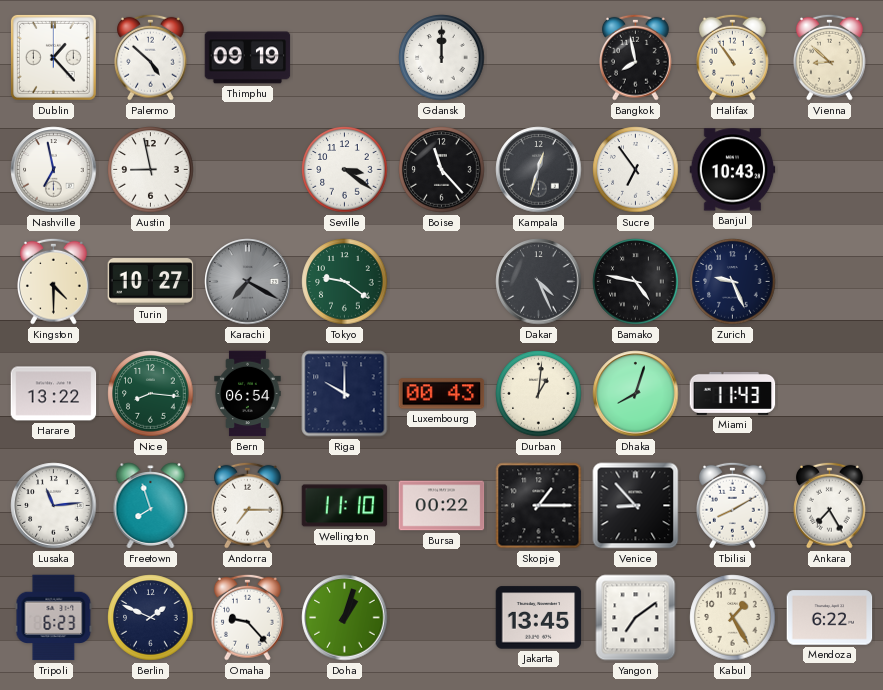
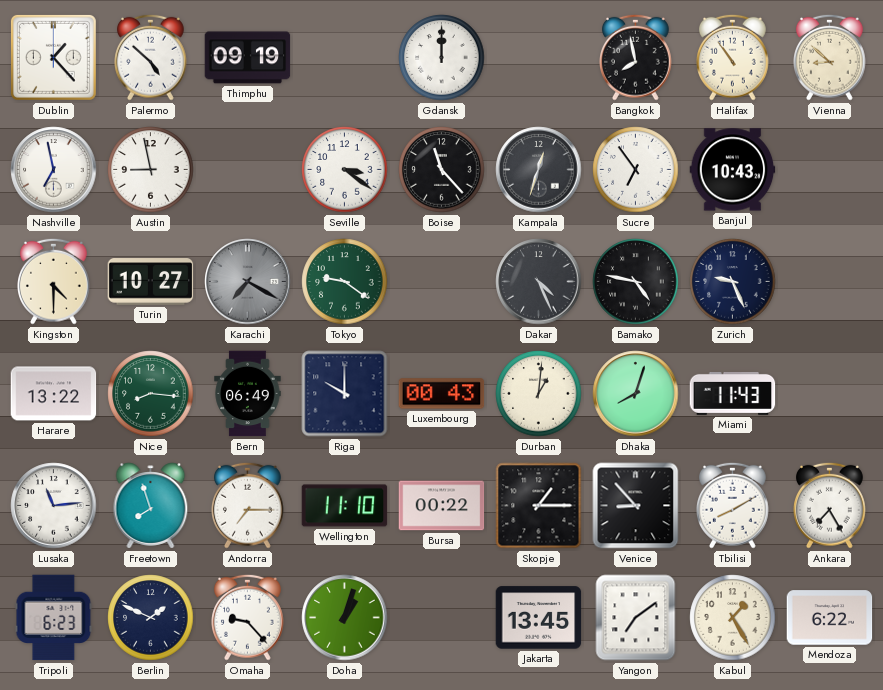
Bern: 06:54 -> 06:49 (248, 394)
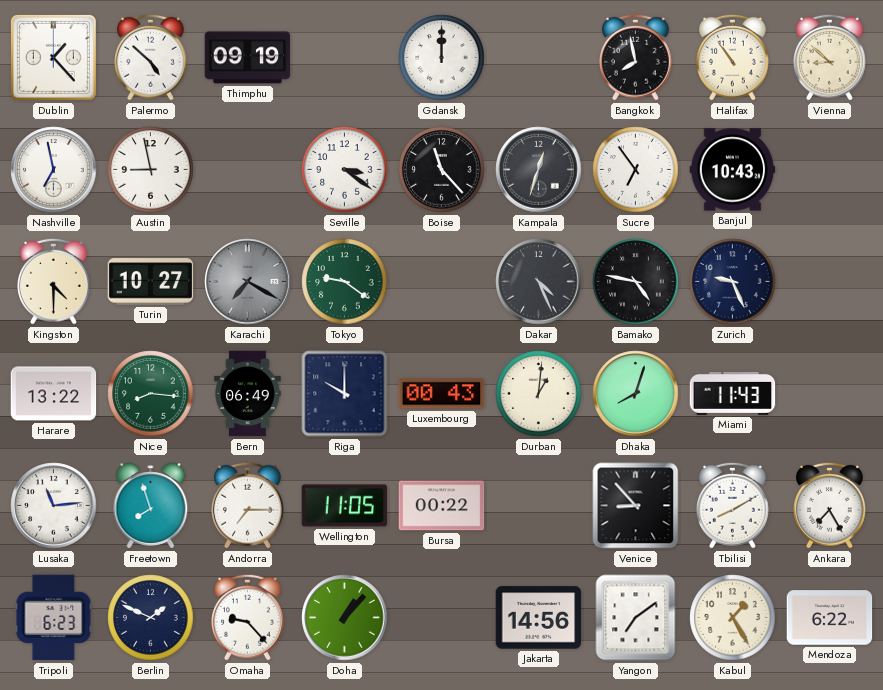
Wellington: 11:10 -> 11:05 (345, 506)
Skopje: 1:15 -> none (539, 506)
Doha: 1:03 -> 1:07 (345, 618)
Jakarta: 13:45 -> 14:56 (539, 618)
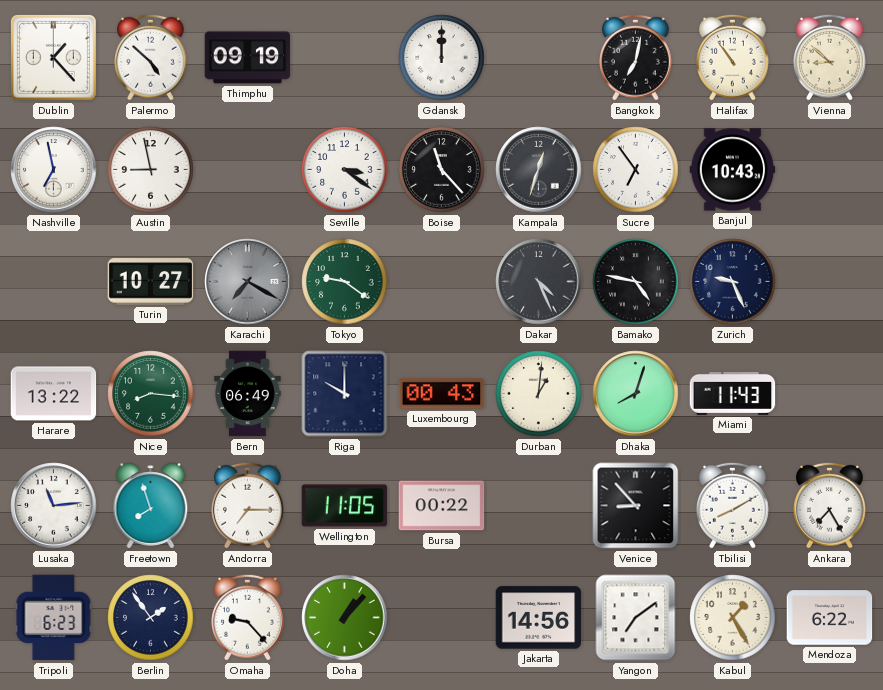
Bangkok: 7:58 -> 7:02 (636, 57)
Kingston: 4:30 -> none (54, 281)
Berlin: 1:49 -> 1:54 (151, 618)
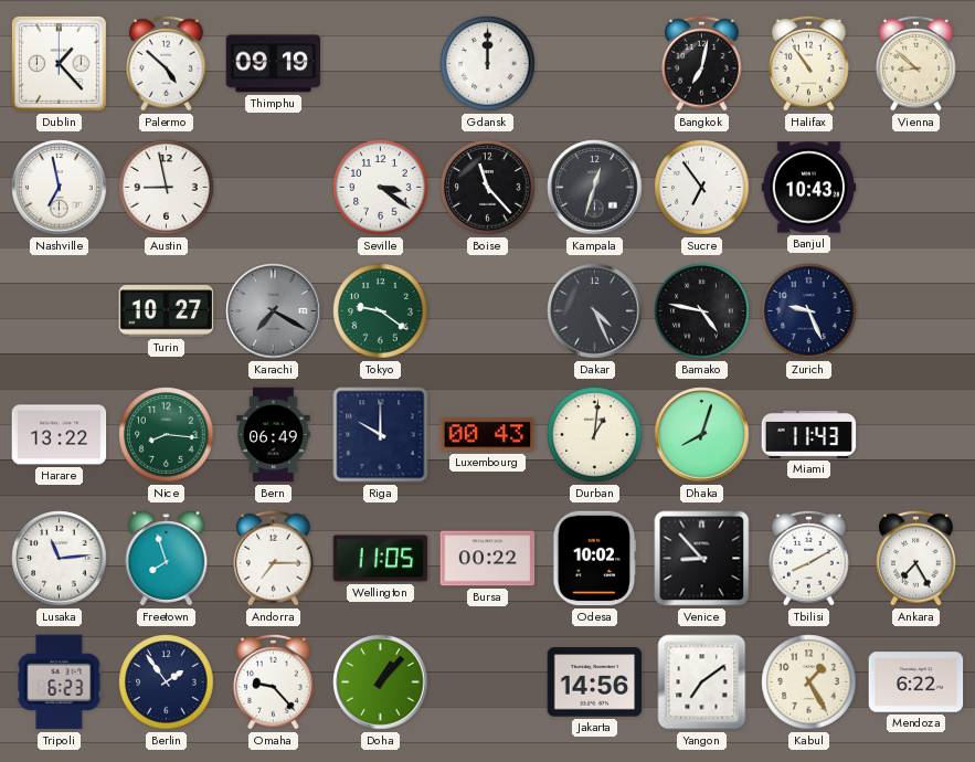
Odesa: none -> 10:02 (595, 559)
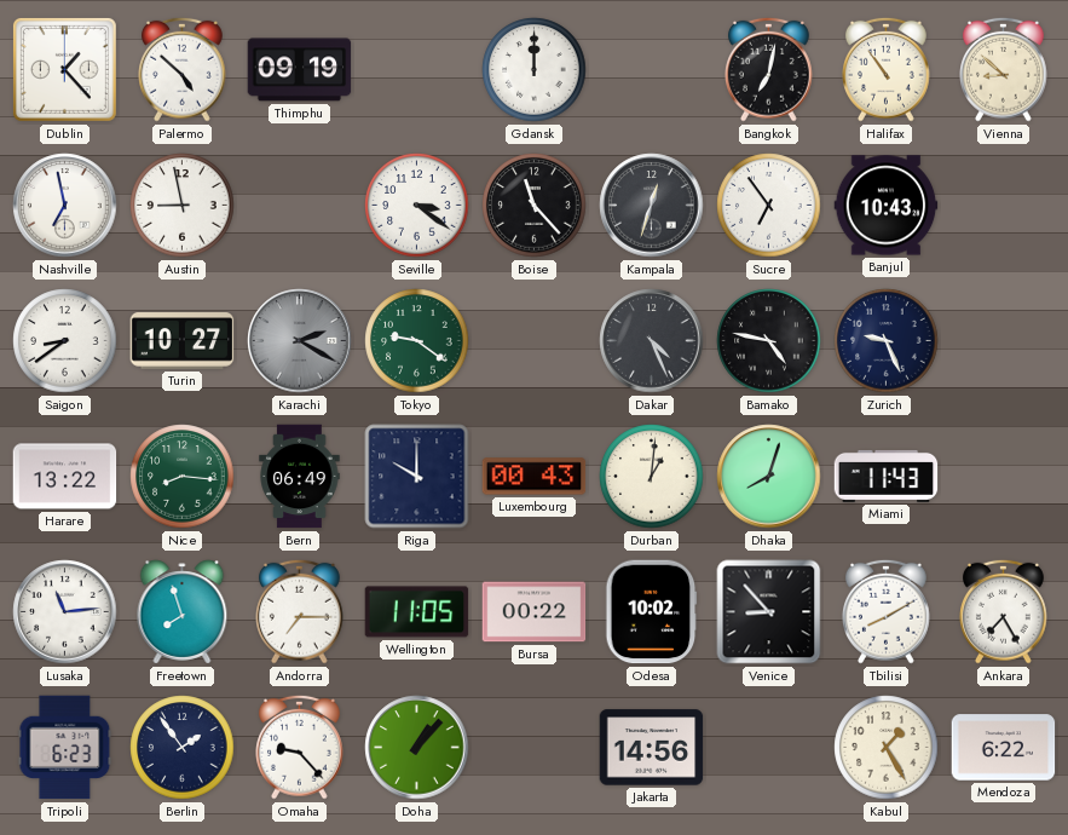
Saigon: none -> 8:39 (65, 341)
Karachi: 7:20 -> 2:20 (300, 341)
Yangon: 7:09 -> none (702, 682)
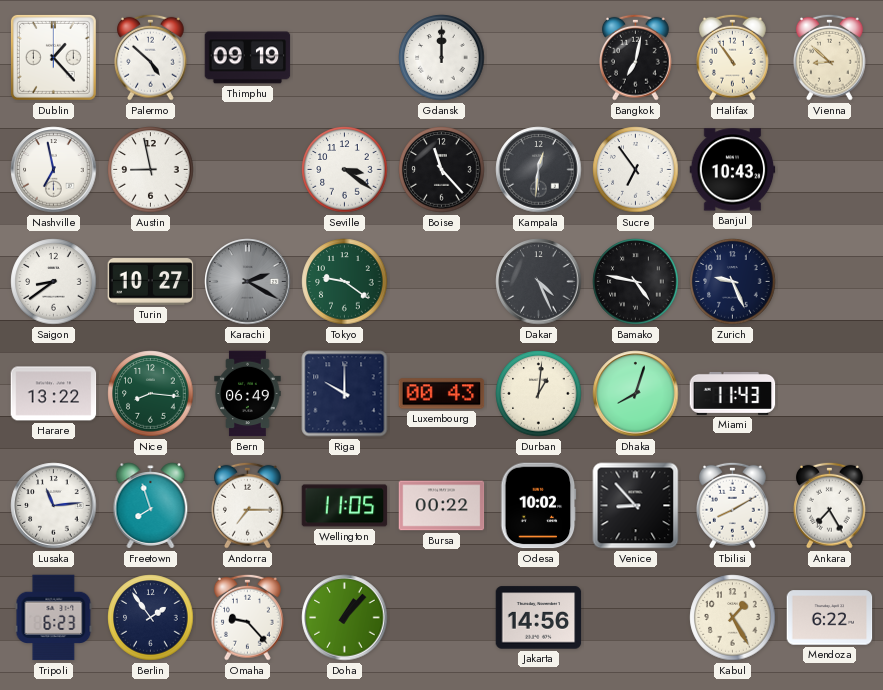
Kampala: 12:33 -> 12:31 (539, 170)
